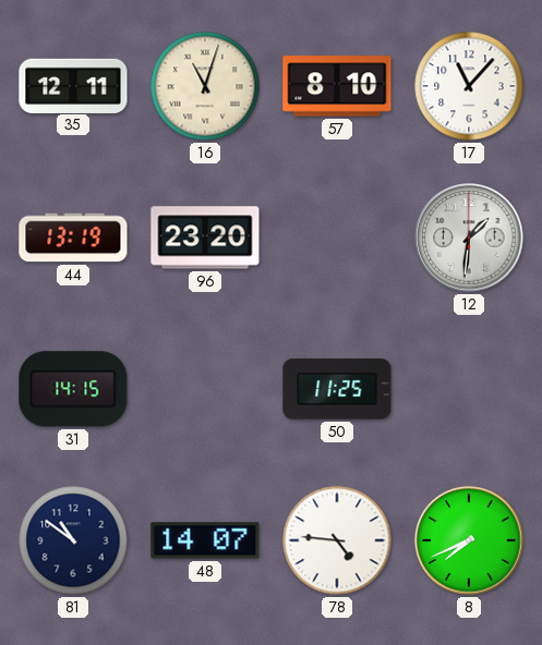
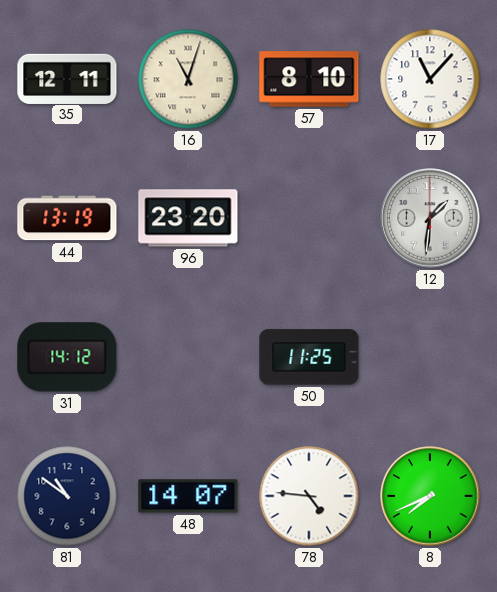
31: 14:15 -> 14:12 (67, 357)
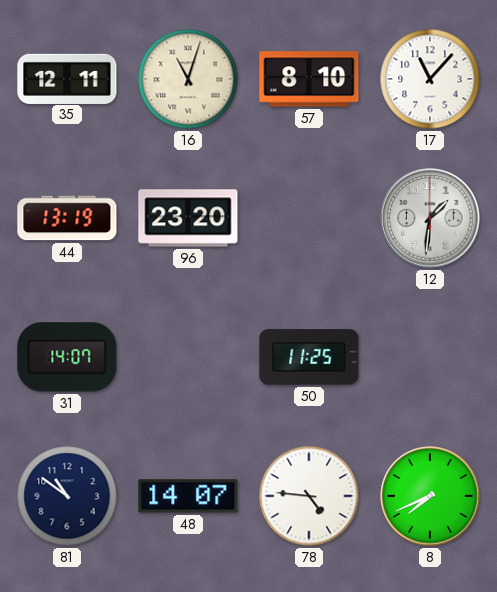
31: 14:12 -> 14:07 (67, 357)
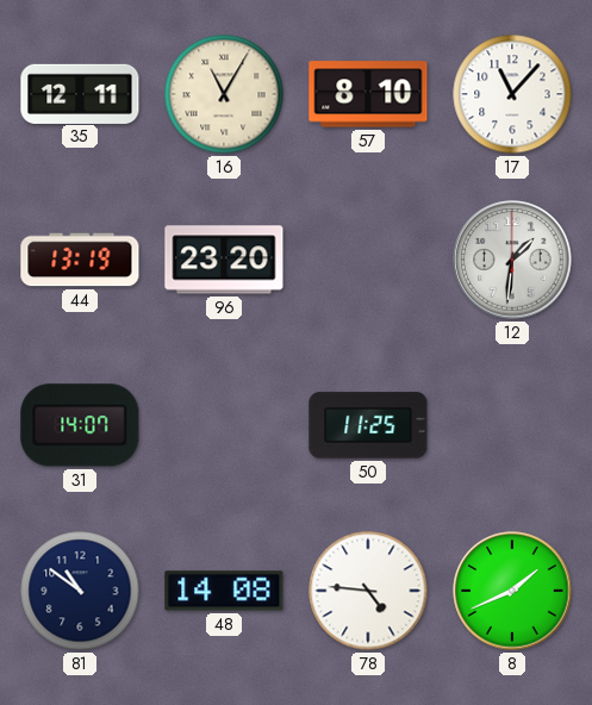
16: 11:03 -> 11:05 (224, 94)
48: 14:07 -> 14:08 (224, 591)
8: 7:41 -> 1:41 (512, 591)
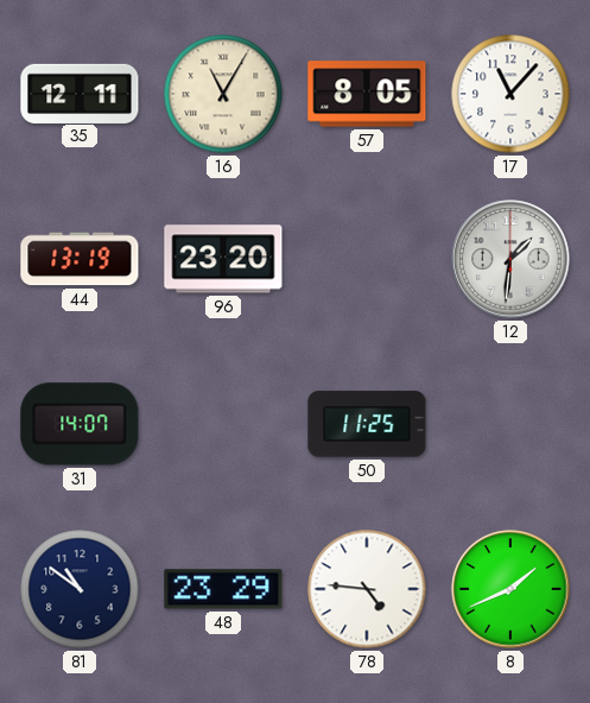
57: 8:10 -> 8:05 (367, 94)
48: 14:08 -> 23:29 (223, 589)
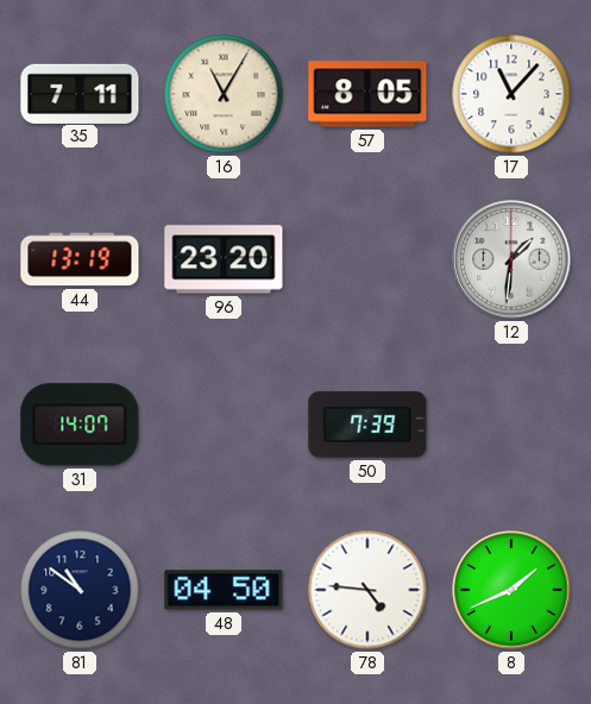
35: 12:11 -> 7:11 (80, 93)
50: 11:25 -> 7:39 (367, 425)
48: 23:29 -> 04:50 (224, 590)
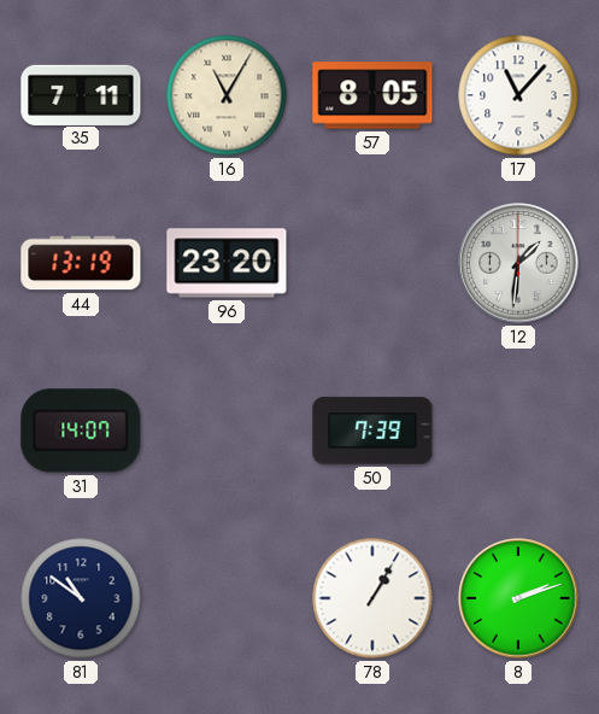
48: 04:50 -> none (224, 590)
78: 4:46 -> 1:05 (372, 598)
8: 1:41 -> 2:12 (518, 598)
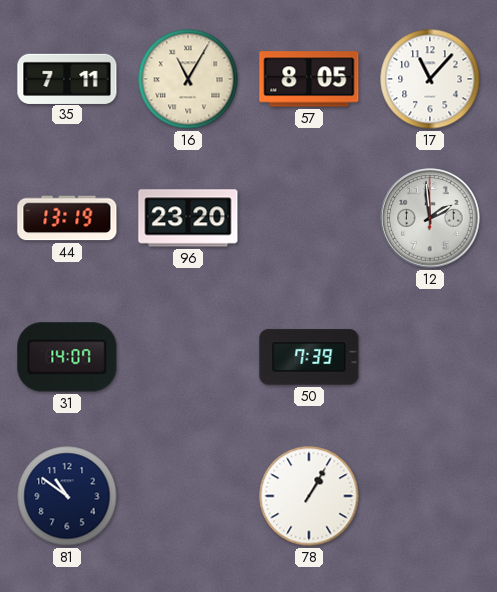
12: 1:31 -> 1:59 (430, 218)
8: 2:12 -> none (518, 598)
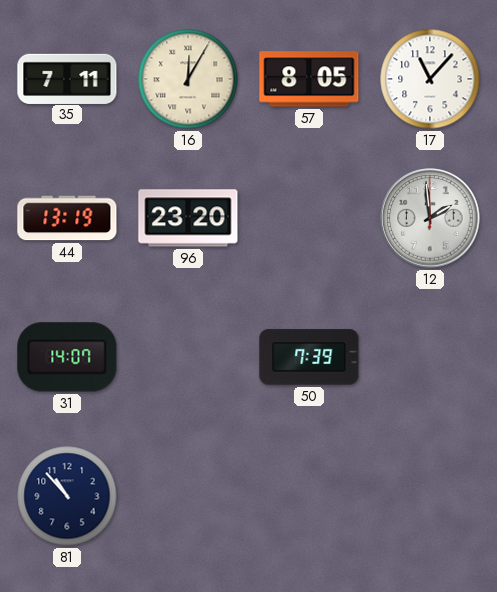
16: 11:05 -> 12:05 (188, 79)
81: 10:51 -> 10:53 (67, 496)
78: 1:05 -> none (309, 496)
